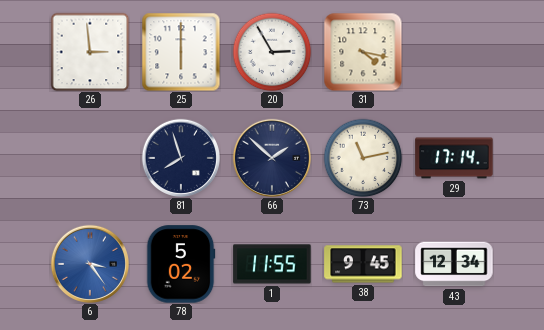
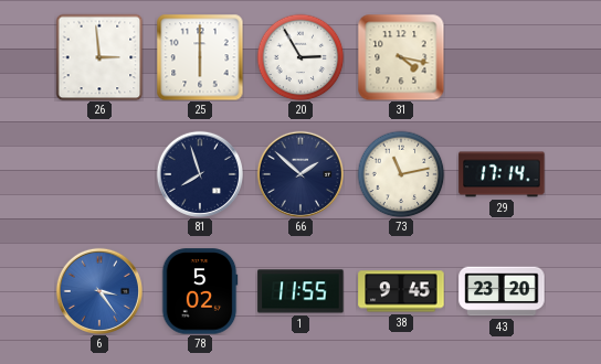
43: 12:34 -> 23:20 (502, 291)
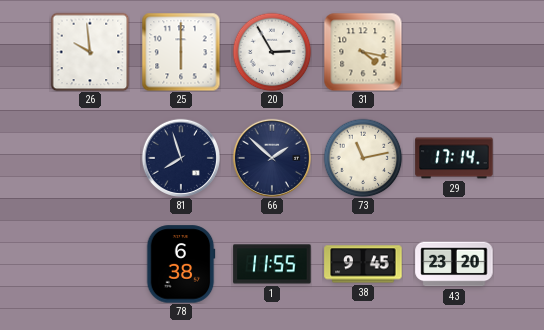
26: 2:59 -> 9:59 (90, 52)
6: 3:24 -> none (98, 290)
78: 5:02 -> 6:38 (181, 264)
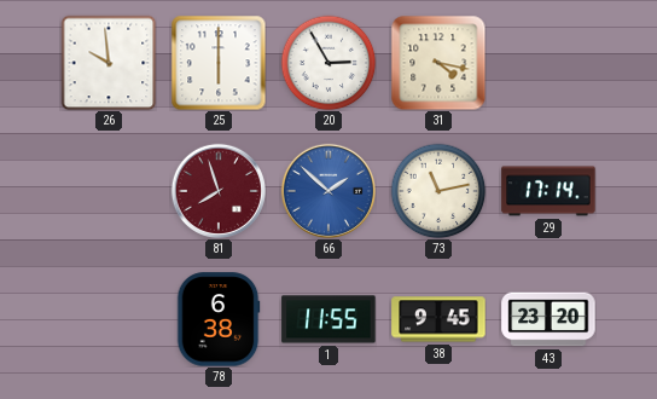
81 dial: navy -> burgundy (217, 190)
66 dial: navy -> blue (327, 190)
